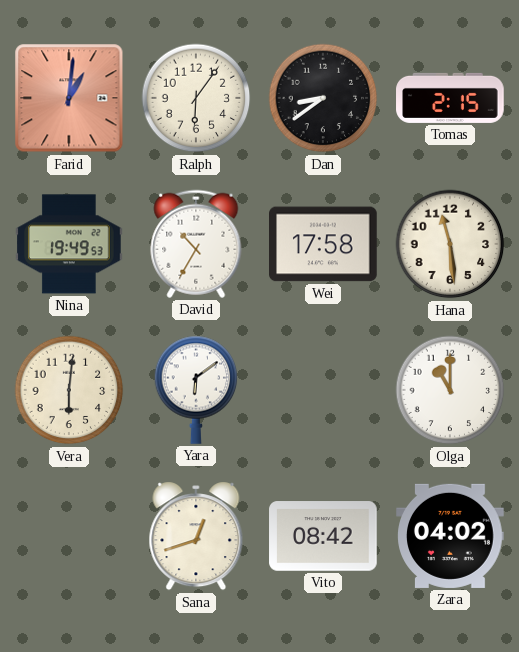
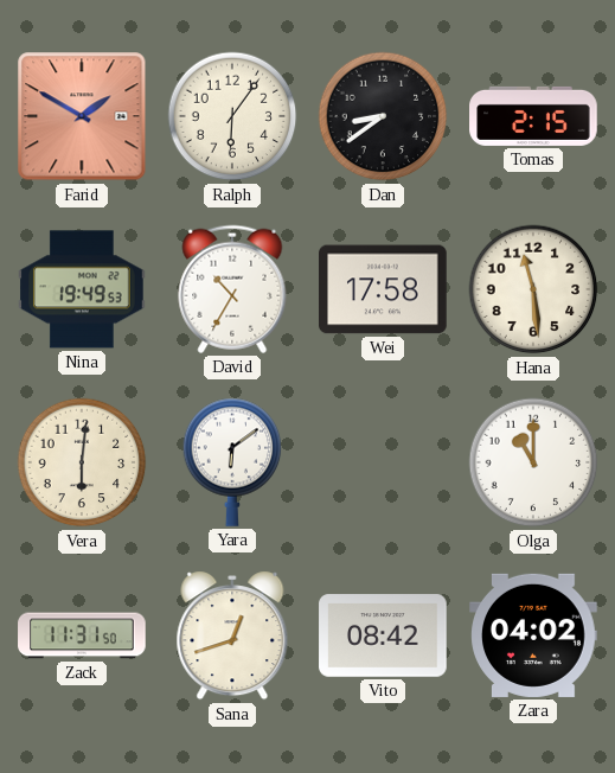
Farid: 1:01 -> 1:50 (82, 116)
Zack: none -> 11:31 (82, 635)
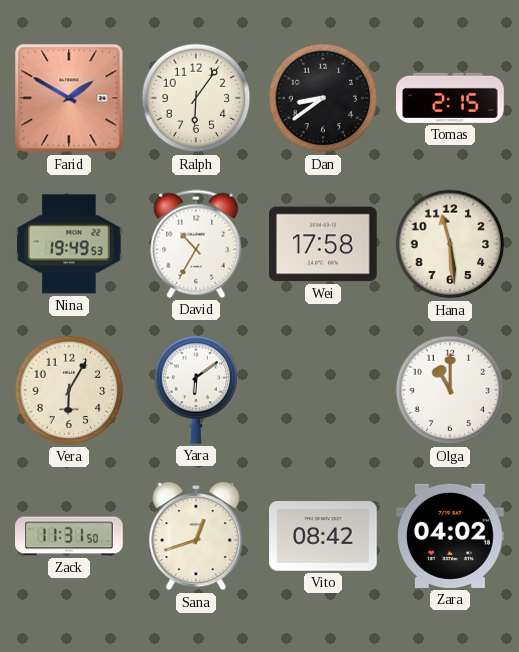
Vera: 6:01 -> 6:05 (69, 390)
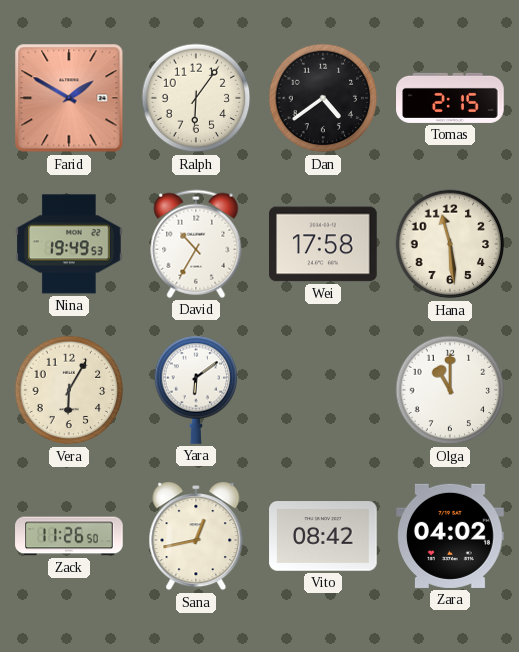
Dan: 8:39 -> 4:39 (323, 98)
Zack: 11:31 -> 11:26 (69, 536)
Sana: 12:42 -> 12:43 (196, 536)
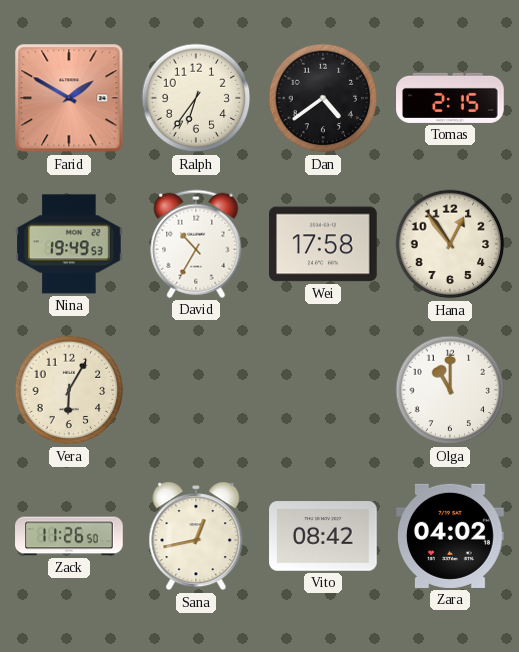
Ralph: 6:06 -> 6:36 (196, 98)
Hana: 11:29 -> 12:54 (450, 244)
Yara: 6:09 -> none (196, 390)
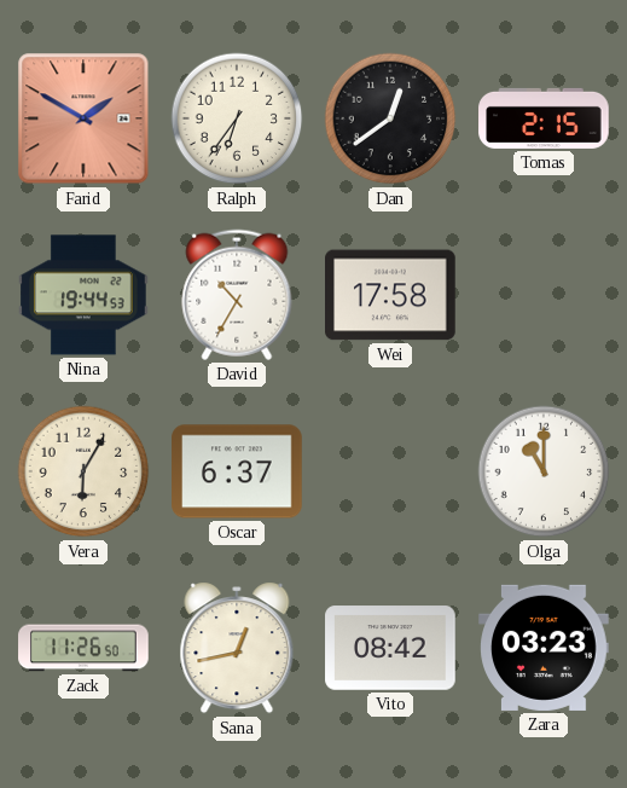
Dan: 4:39 -> 12:39 (390, 118)
Nina: 19:49 -> 19:44 (85, 295)
Hana: 12:54 -> none (450, 244)
Oscar: none -> 6:37 (237, 471)
Zara: 04:02 -> 03:23 (544, 648)
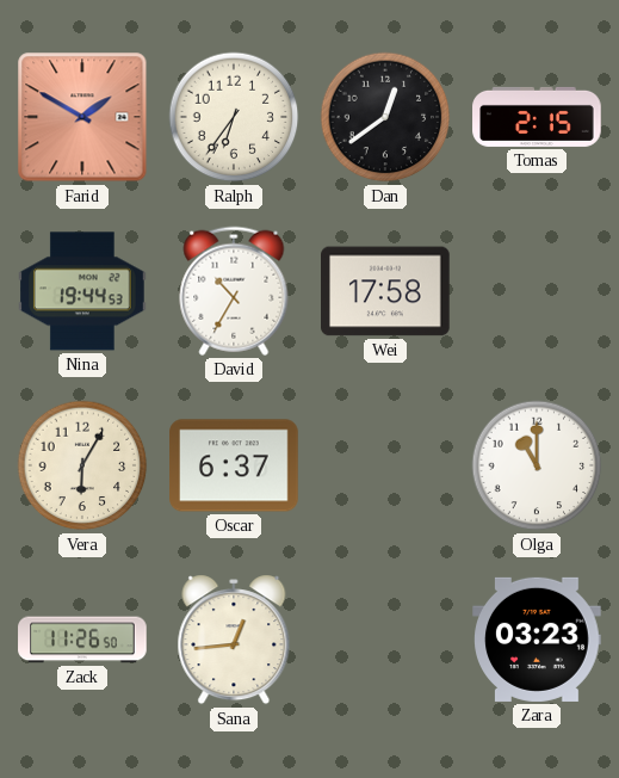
Sana: 12:43 -> 12:44 (234, 640)
Vito: 08:42 -> none (390, 648)
